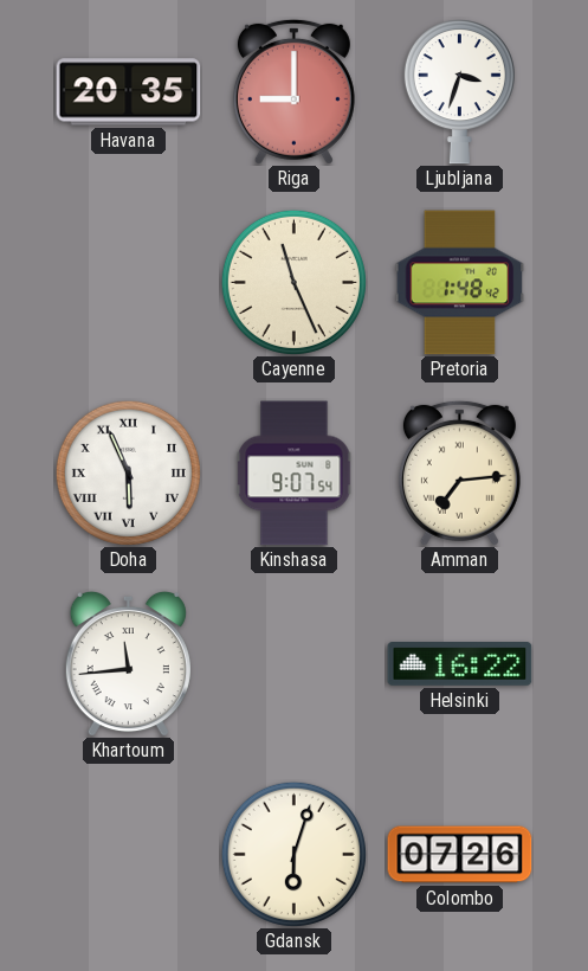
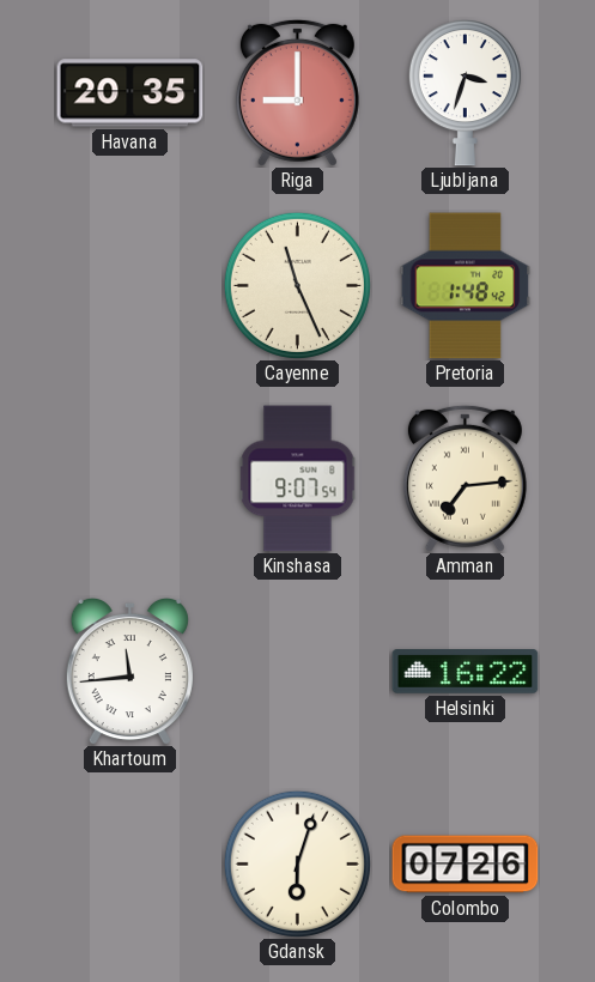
Doha: 5:56 -> none (128, 472)
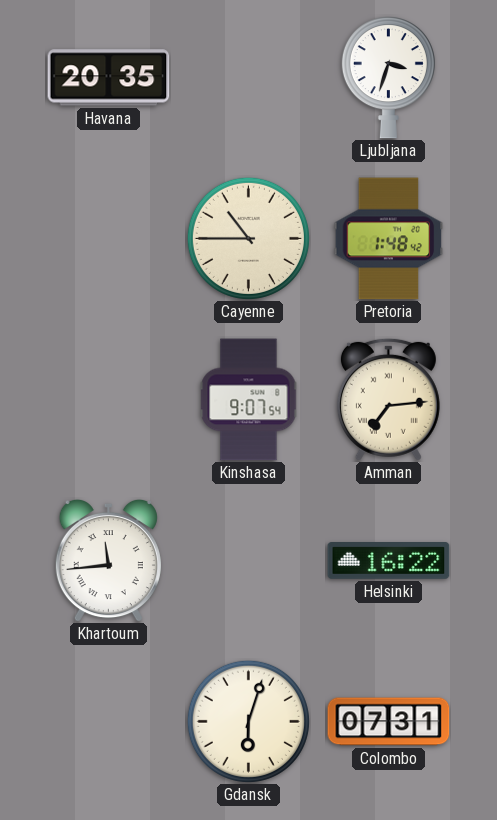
Riga: 9:00 -> none (297, 92)
Cayenne: 11:26 -> 10:45 (248, 238)
Colombo: 07:26 -> 07:31 (389, 722)
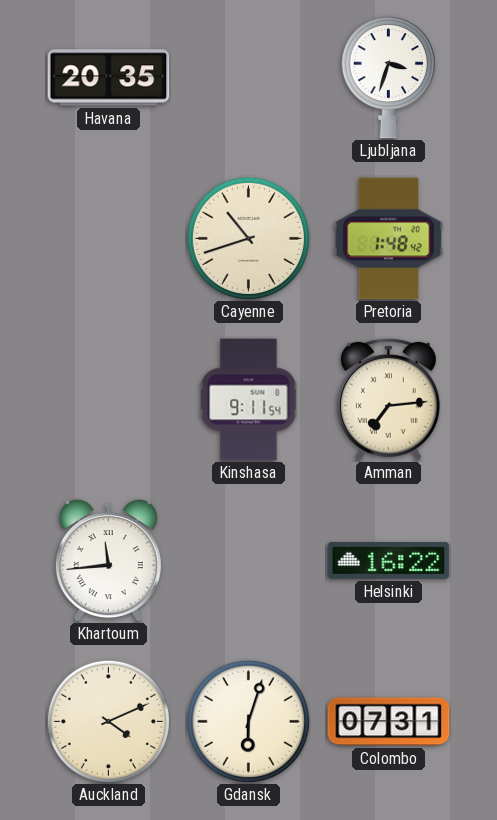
Cayenne: 10:45 -> 10:42 (248, 238)
Kinshasa: 9:07 -> 9:11 (249, 400)
Auckland: none -> 4:11 (108, 721)
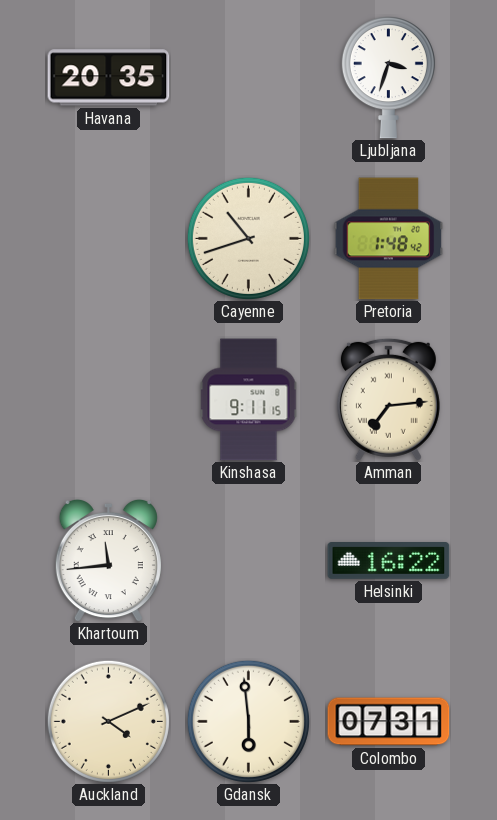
Kinshasa: 9:11:54 -> 9:11:15 (249, 400)
Gdansk: 6:03 -> 5:59 (248, 721)
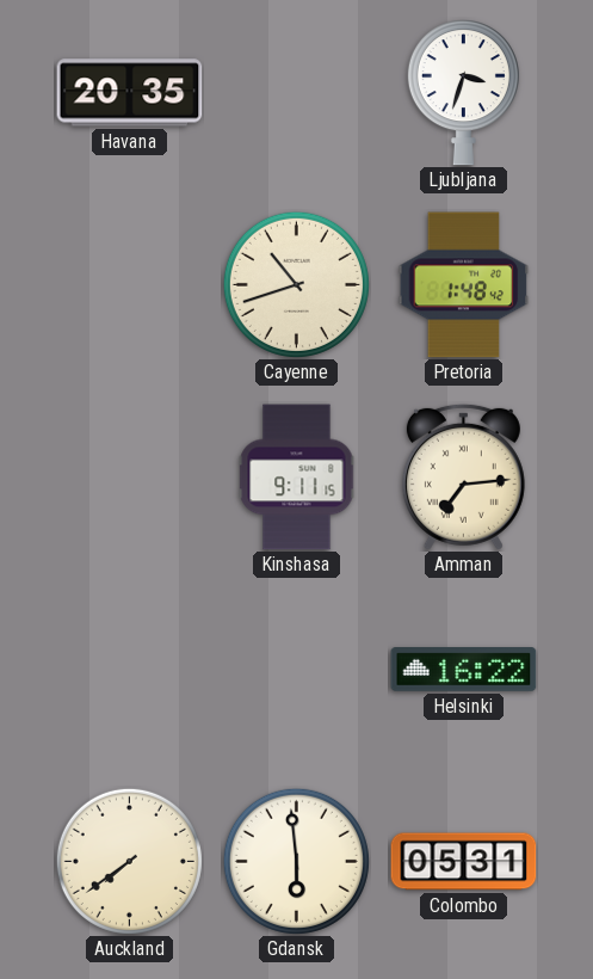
Khartoum: 11:44 -> none (108, 560)
Auckland: 4:11 -> 7:39 (129, 861)
Colombo: 07:31 -> 05:31 (464, 862)
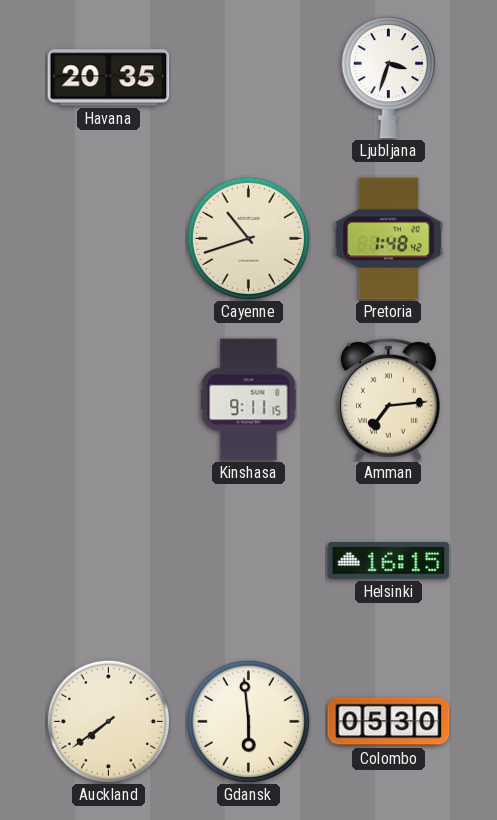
Helsinki: 16:22 -> 16:15 (389, 561)
Colombo: 05:31 -> 05:30 (389, 722)
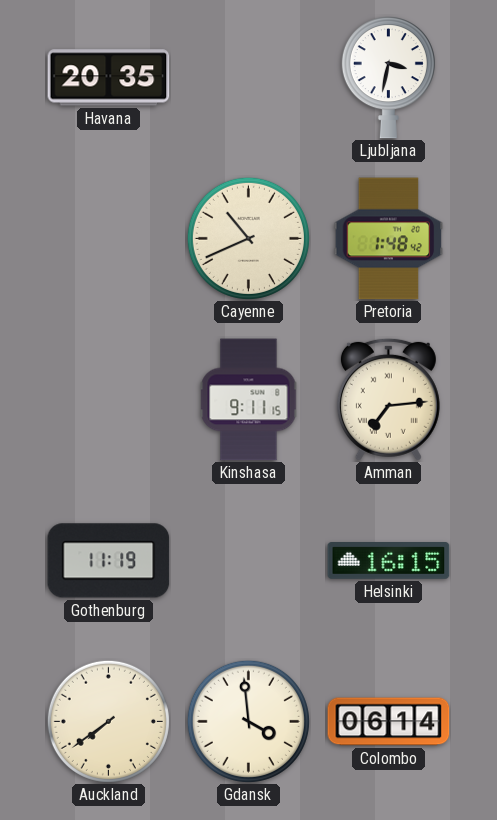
Ljubljana: 3:33 -> 3:32 (388, 78)
Cayenne: 10:42 -> 10:41 (248, 238)
Gothenburg: none -> 11:19 (109, 561)
Gdansk: 5:59 -> 3:59 (248, 721)
Colombo: 05:30 -> 06:14 (389, 722)
